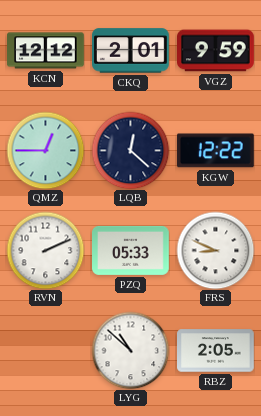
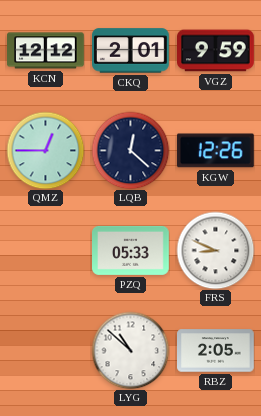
KGW: 12:22 -> 12:26 (215, 151)
RVN: 2:11 -> none (45, 250)
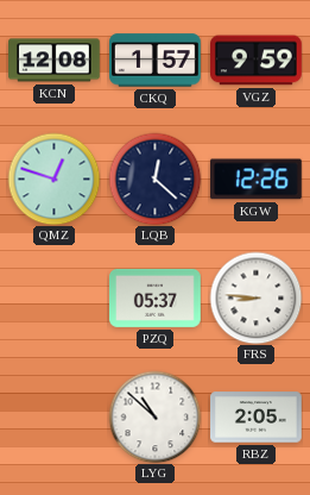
KCN: 12:12 -> 12:08 (55, 61)
CKQ: 2:01 -> 1:57 (156, 61)
QMZ: 12:45 -> 12:48 (53, 178)
PZQ: 05:33 -> 05:37 (156, 297)
FRS: 8:49 -> 8:46 (255, 297)
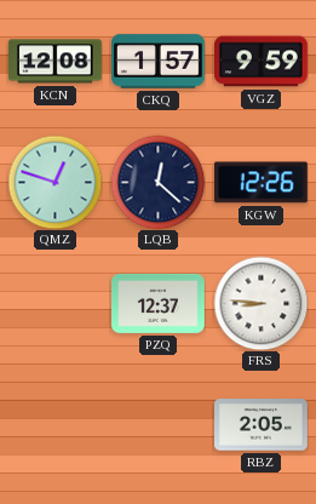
PZQ: 05:37 -> 12:37 (159, 303)
LYG: 10:52 -> none (154, 416)
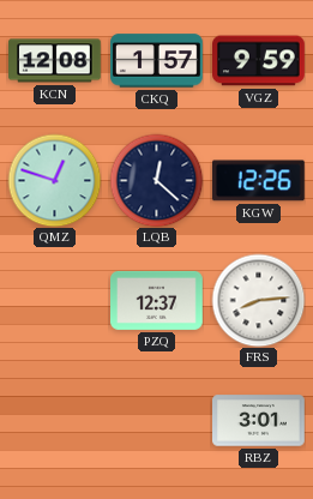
FRS: 8:46 -> 8:14 (258, 300)
RBZ: 2:05 -> 3:01 (259, 421)
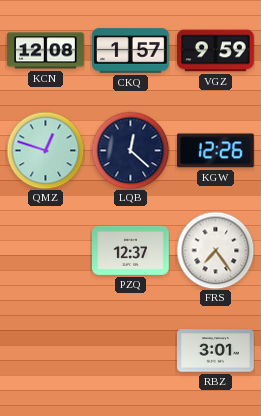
FRS: 8:14 -> 7:24 (215, 250)
